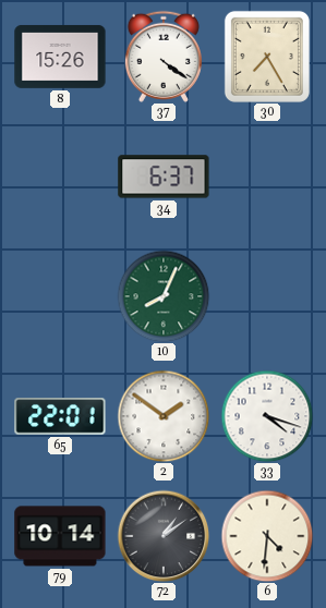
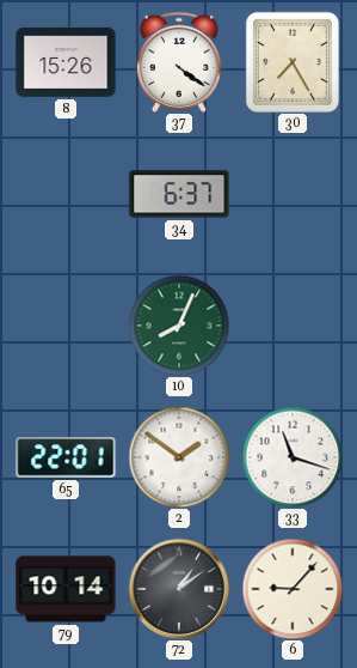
33: 4:18 -> 11:18 (293, 457)
6: 4:31 -> 9:07 (293, 589)
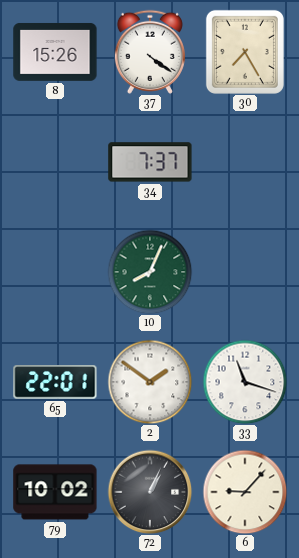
34: 6:37 -> 7:37 (150, 162)
79: 10:14 -> 10:02 (55, 492)
72: 1:09 -> 1:04 (150, 492)
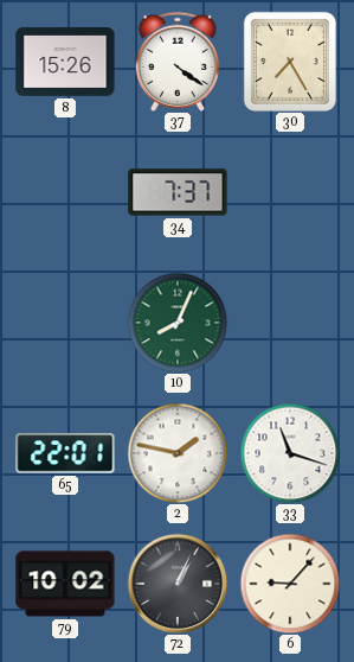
2: 1:51 -> 1:47 (178, 453)
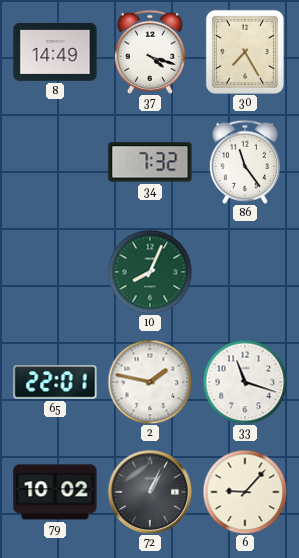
8: 15:26 -> 14:49 (55, 52)
37: 4:21 -> 4:18 (150, 52)
34: 7:37 -> 7:32 (150, 162)
86: none -> 11:24 (245, 162)
